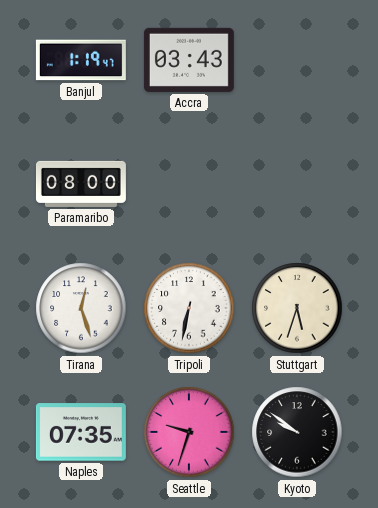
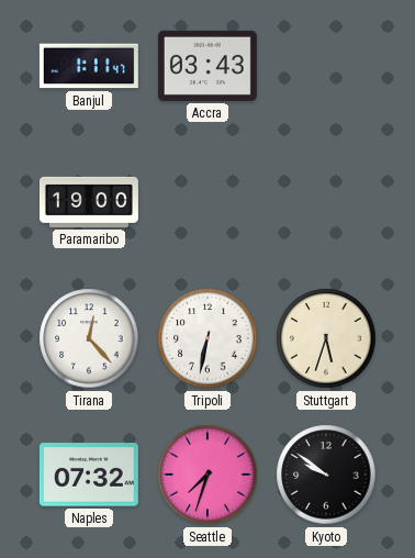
Banjul: 1:19 -> 1:11 (89, 66)
Paramaribo: 08:00 -> 19:00 (89, 202)
Tirana: 12:27 -> 12:23 (89, 338)
Naples: 07:35 -> 07:32 (89, 475)
Seattle: 9:33 -> 7:33 (207, 475)
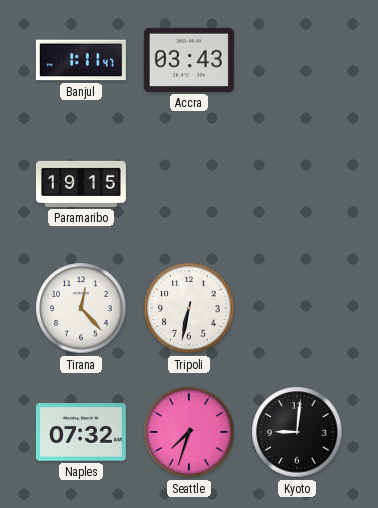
Paramaribo: 19:00 -> 19:15 (81, 184)
Stuttgart: 5:33 -> none (326, 338)
Kyoto: 9:51 -> 9:01 (297, 432)
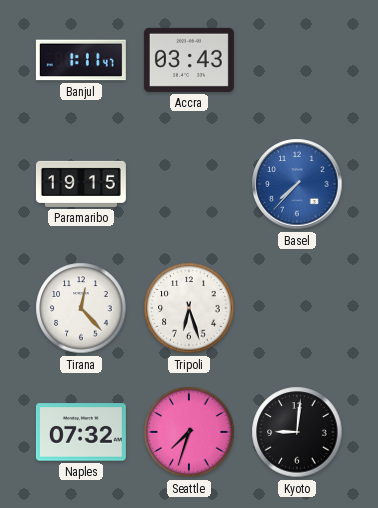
Basel: none -> 7:37 (297, 184)
Tripoli: 6:32 -> 6:27 (189, 308)
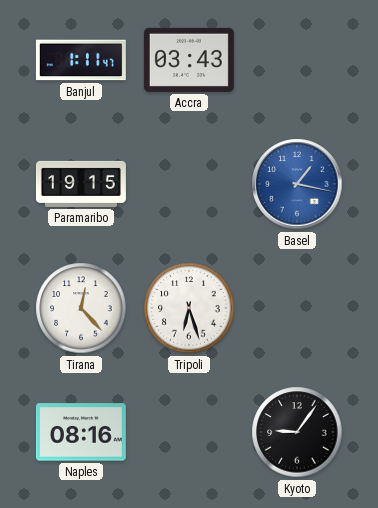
Basel: 7:37 -> 1:17 (297, 184)
Naples: 07:32 -> 08:16 (81, 432)
Seattle: 7:33 -> none (189, 432)
Kyoto: 9:01 -> 9:06 (297, 432)
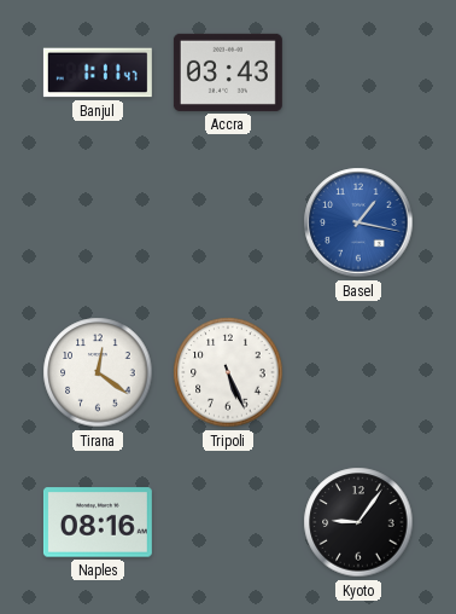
Paramaribo: 19:15 -> none (81, 184)
Tirana: 12:23 -> 12:21 (98, 372)
Tripoli: 6:27 -> 5:26 (228, 372)
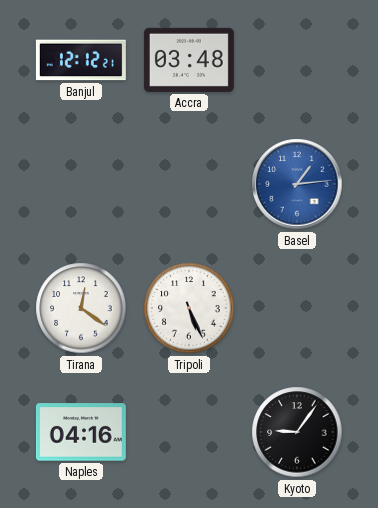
Banjul: 1:11 -> 12:12 (81, 60)
Accra: 03:43 -> 03:48 (189, 60)
Basel: 1:17 -> 1:14 (297, 184)
Naples: 08:16 -> 04:16 (81, 432)
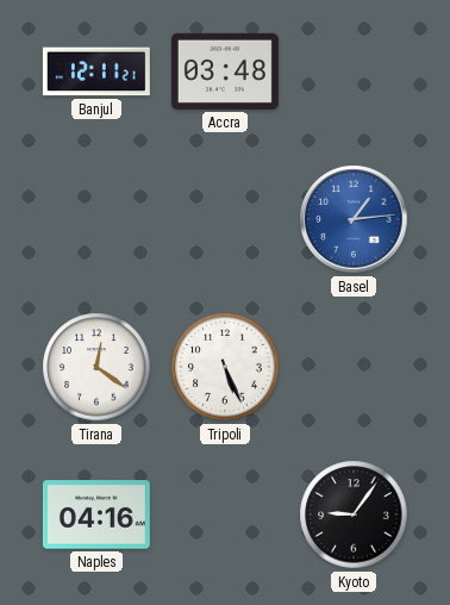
Banjul: 12:12 -> 12:11 (96, 71)
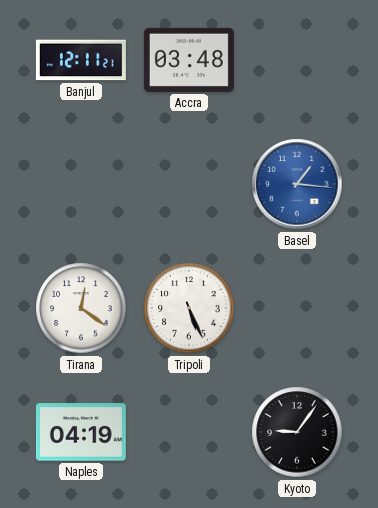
Basel: 1:14 -> 1:16 (297, 184)
Naples: 04:16 -> 04:19 (81, 432)
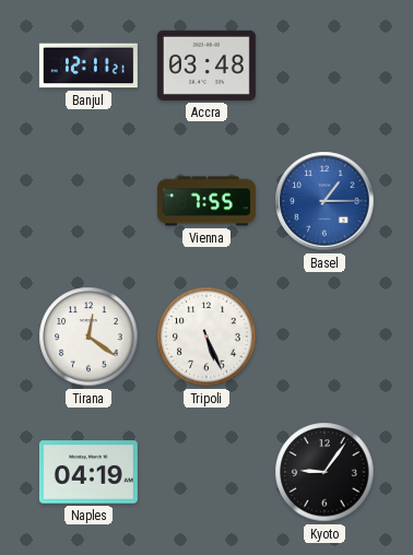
Vienna: none -> 7:55 (206, 201)
Basel: 1:16 -> 1:15 (324, 201)
